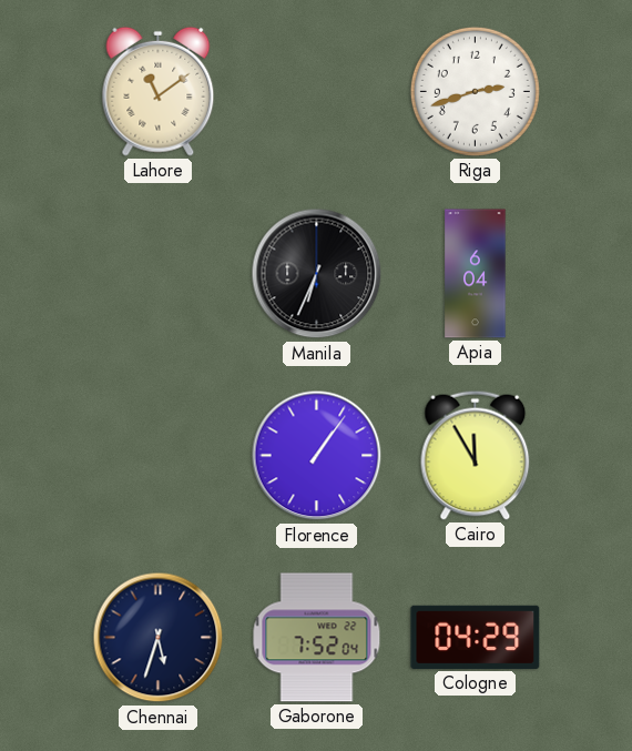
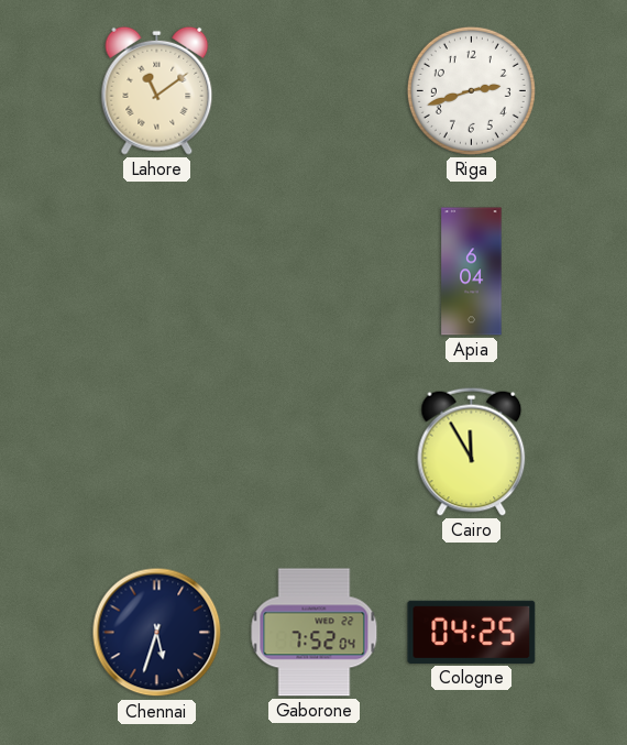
Manila: 6:34 -> none (317, 274)
Florence: 1:06 -> none (317, 456)
Cologne: 04:29 -> 04:25 (472, 632)
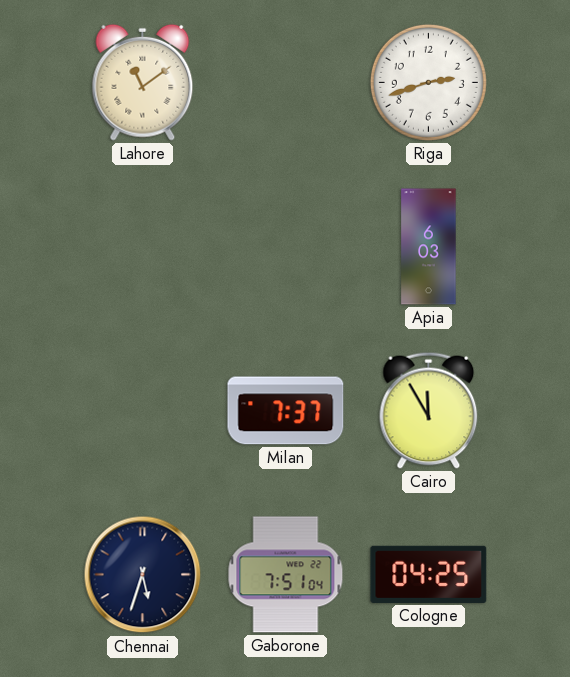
Apia: 6:04 -> 6:03 (429, 247)
Milan: none -> 7:37 (286, 411)
Gaborone: 7:52 -> 7:51 (286, 575)
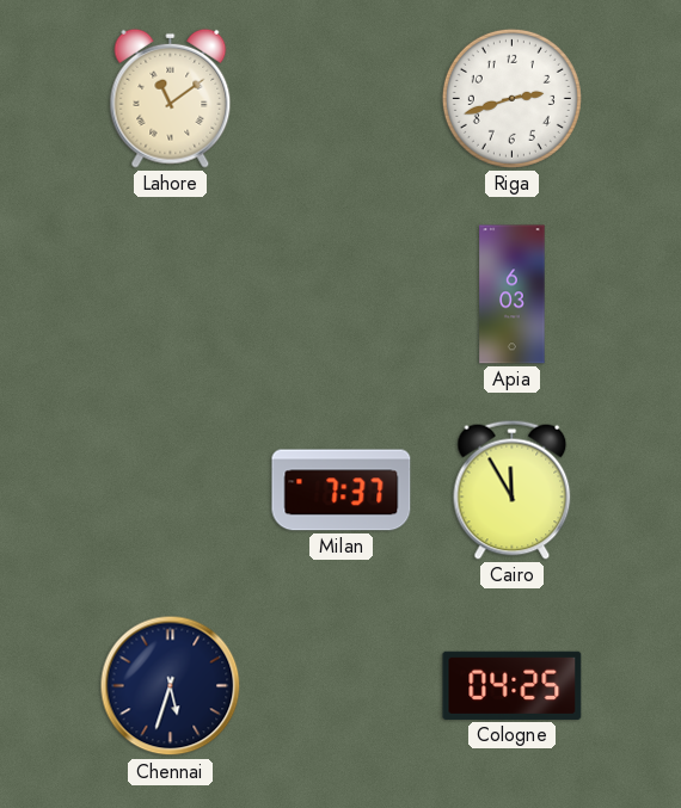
Gaborone: 7:51 -> none (286, 575)
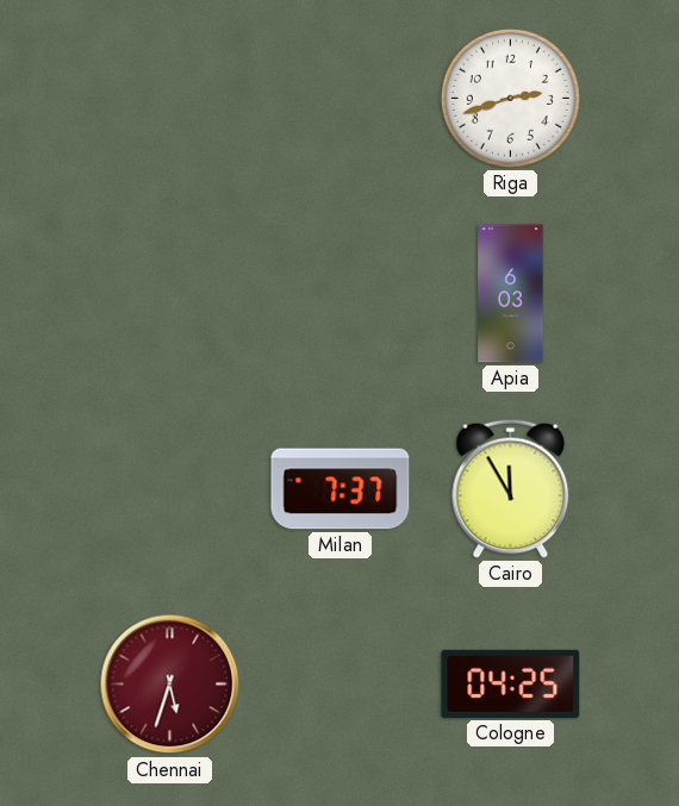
Lahore: 11:09 -> none (171, 98)
Chennai dial: navy -> burgundy (170, 685)
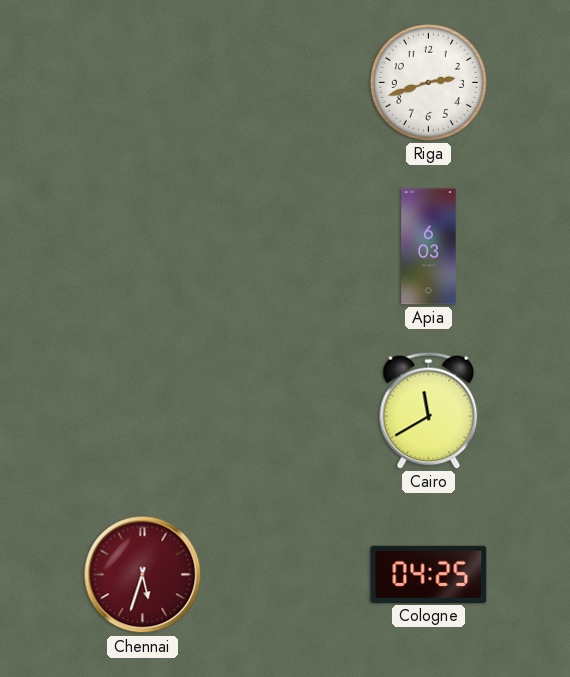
Milan: 7:37 -> none (341, 489)
Cairo: 11:55 -> 11:40 (429, 410)
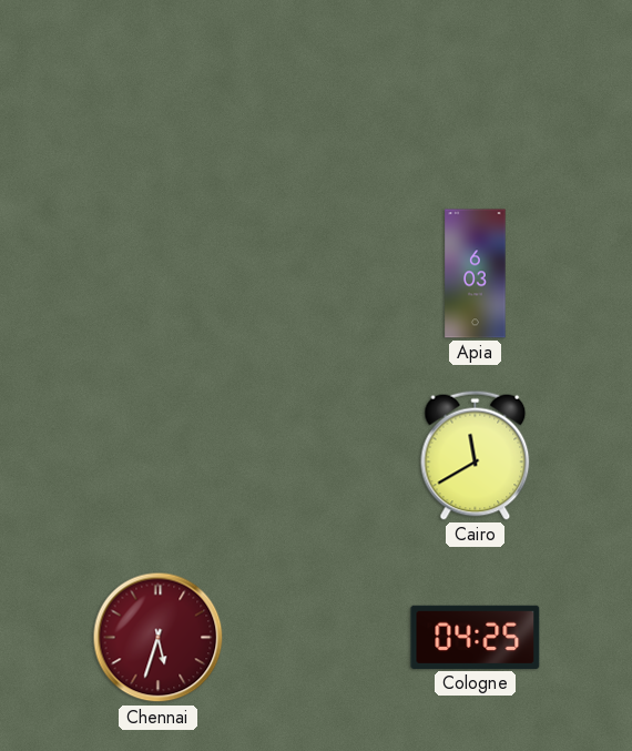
Riga: 2:42 -> none (428, 82)
